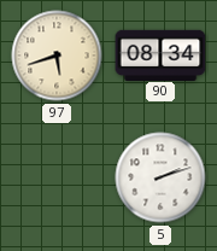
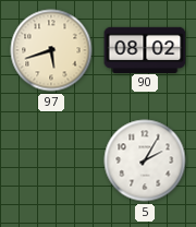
90: 08:34 -> 08:02 (145, 49)
5: 2:12 -> 2:05 (145, 160)
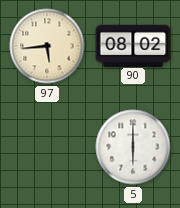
97: 5:42 -> 5:44 (47, 46)
5: 2:05 -> 6:00 (133, 147)
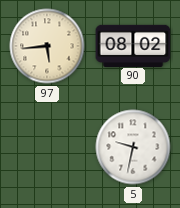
5: 6:00 -> 9:32 (133, 147)
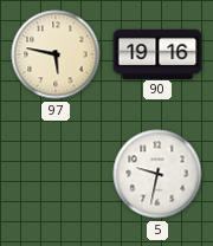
97: 5:44 -> 5:47 (56, 54)
90: 08:02 -> 19:16 (157, 53)
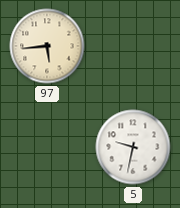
97: 5:47 -> 5:44 (47, 46)
90: 19:16 -> none (157, 53)
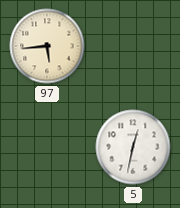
5: 9:32 -> 12:32 (133, 147)
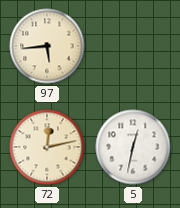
72: none -> 12:13 (47, 147)
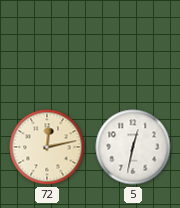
97: 5:44 -> none (47, 46)
